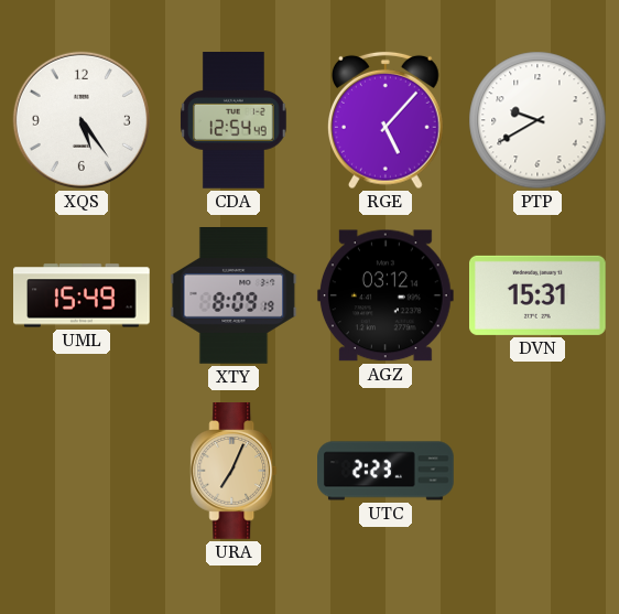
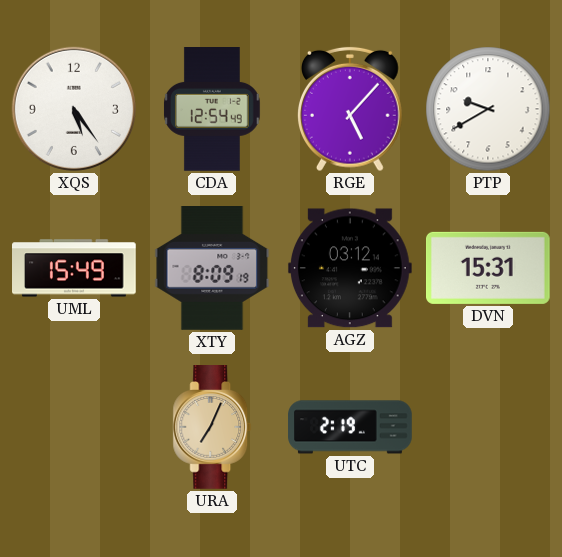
UTC: 2:23 -> 2:19 (350, 427)
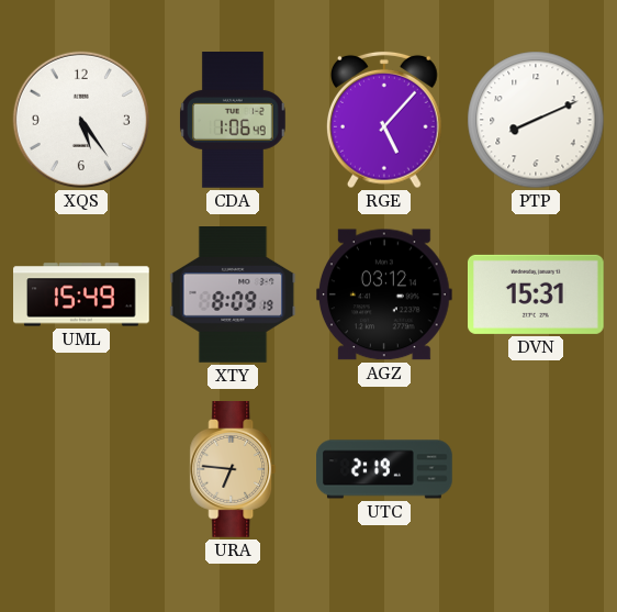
CDA: 12:54 -> 1:06 (234, 121)
PTP: 9:40 -> 8:11 (536, 120)
URA: 7:04 -> 6:46 (233, 470)
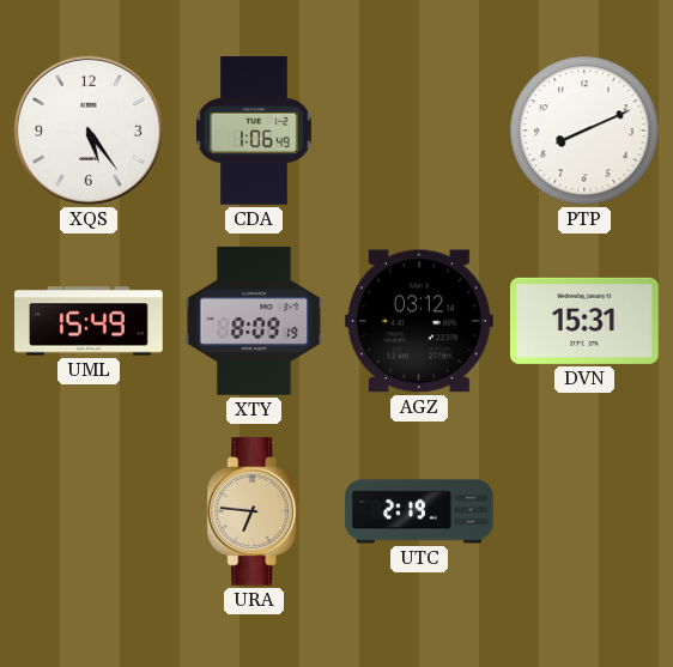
RGE: 5:07 -> none (384, 120)
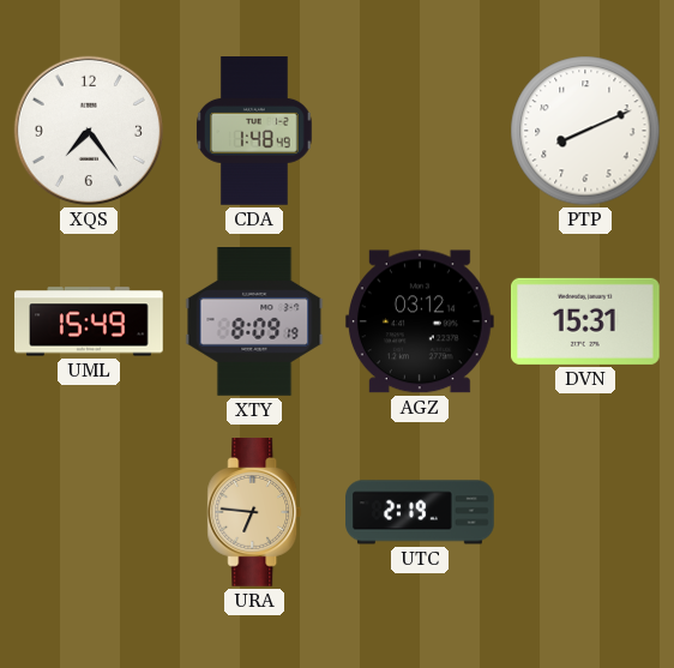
XQS: 5:24 -> 7:24 (89, 131)
CDA: 1:06 -> 1:48 (255, 132)
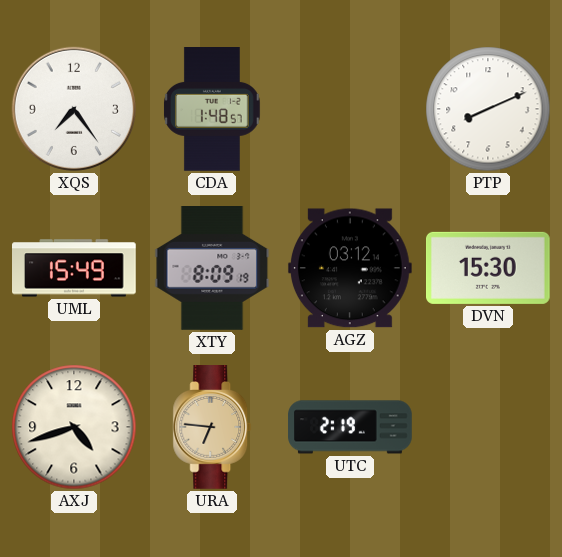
CDA: 1:48:49 -> 1:48:57 (213, 110)
DVN: 15:31 -> 15:30 (489, 268)
AXJ: none -> 4:42 (74, 427)
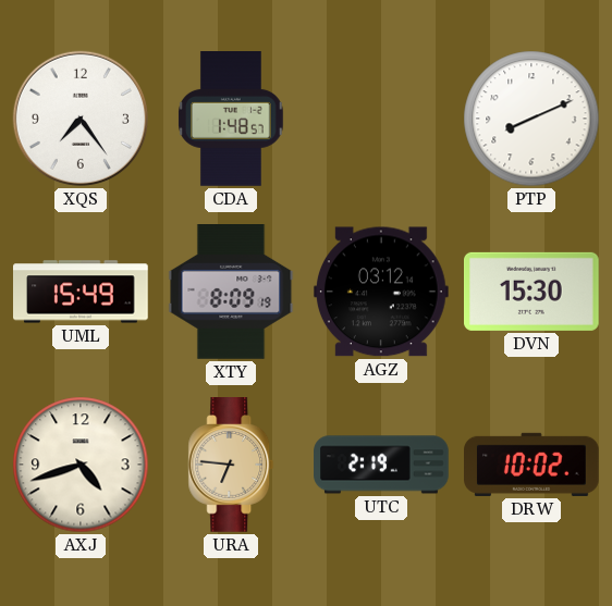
DRW: none -> 10:02 (533, 465)
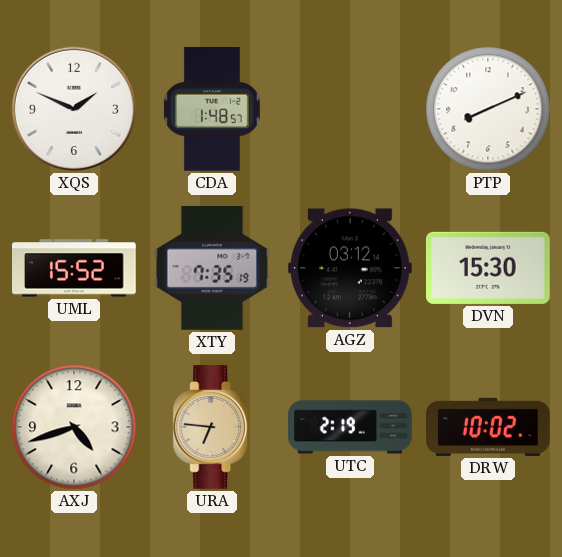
XQS: 7:24 -> 1:49 (74, 109)
UML: 15:49 -> 15:52 (74, 268)
XTY: 8:09 -> 7:35 (212, 269)
